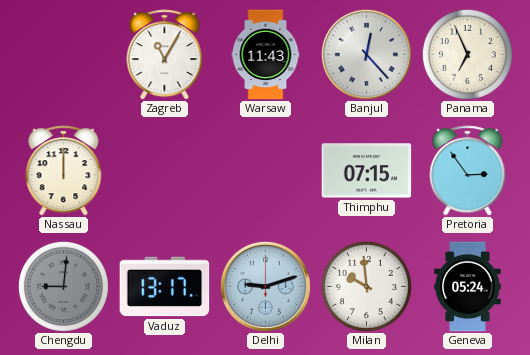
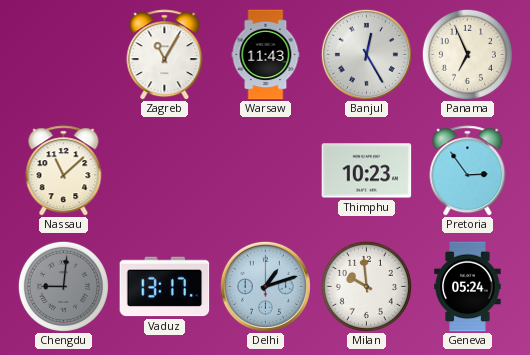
Banjul: 12:23 -> 12:25 (366, 54)
Nassau: 12:00 -> 11:08 (64, 171)
Thimphu: 07:15 -> 10:23 (367, 171)
Delhi: 9:12 -> 1:12 (265, 286)
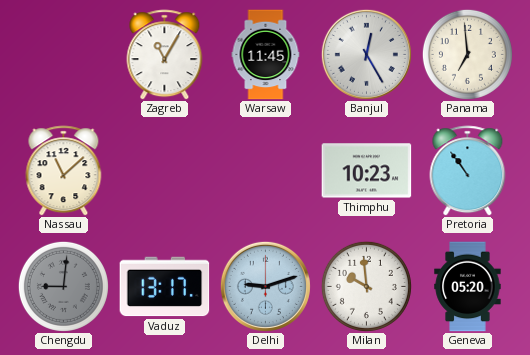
Warsaw: 11:43 -> 11:45 (266, 55)
Panama: 6:56 -> 6:59 (467, 54)
Pretoria: 2:54 -> 10:54 (468, 171)
Delhi: 1:12 -> 9:12 (265, 286)
Geneva: 05:24 -> 05:20 (468, 287)
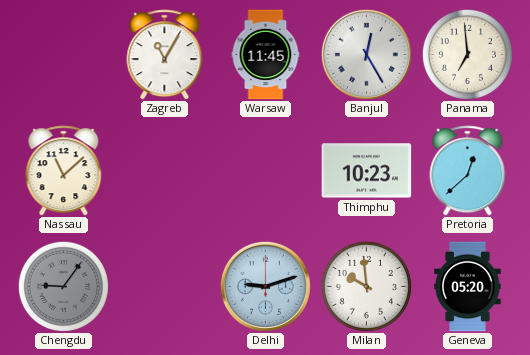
Pretoria: 10:54 -> 12:38 (468, 171)
Chengdu: 9:01 -> 9:06 (63, 286)
Vaduz: 13:17 -> none (165, 287)
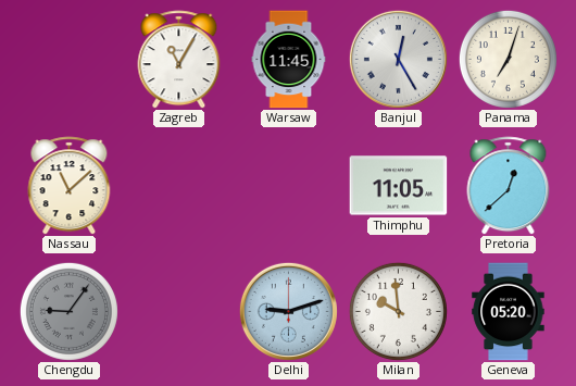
Panama: 6:59 -> 7:03 (508, 59)
Thimphu: 10:23 -> 11:05 (399, 186)
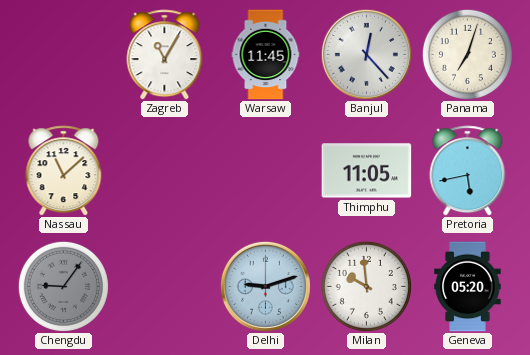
Banjul: 12:25 -> 12:23 (366, 54)
Pretoria: 12:38 -> 5:43 (468, 171)
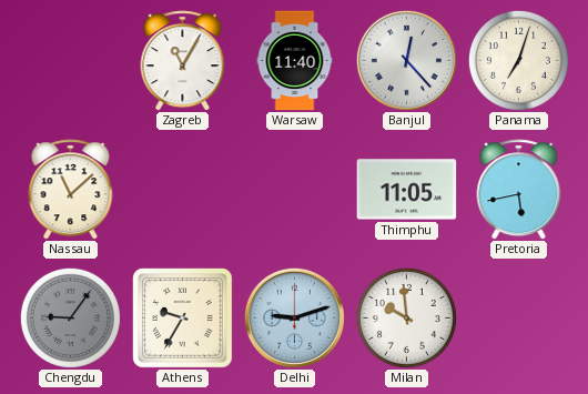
Warsaw: 11:45 -> 11:40 (295, 61)
Athens: none -> 9:35 (183, 319)
Geneva: 05:20 -> none (468, 287)
